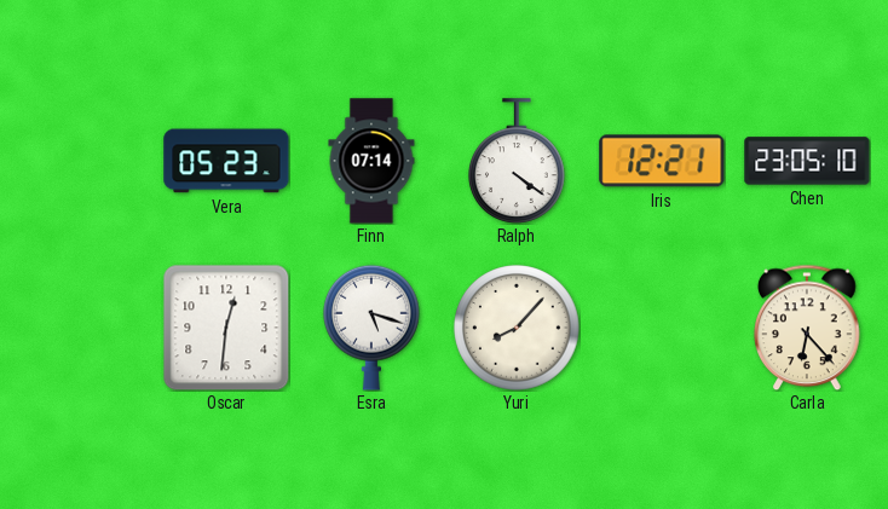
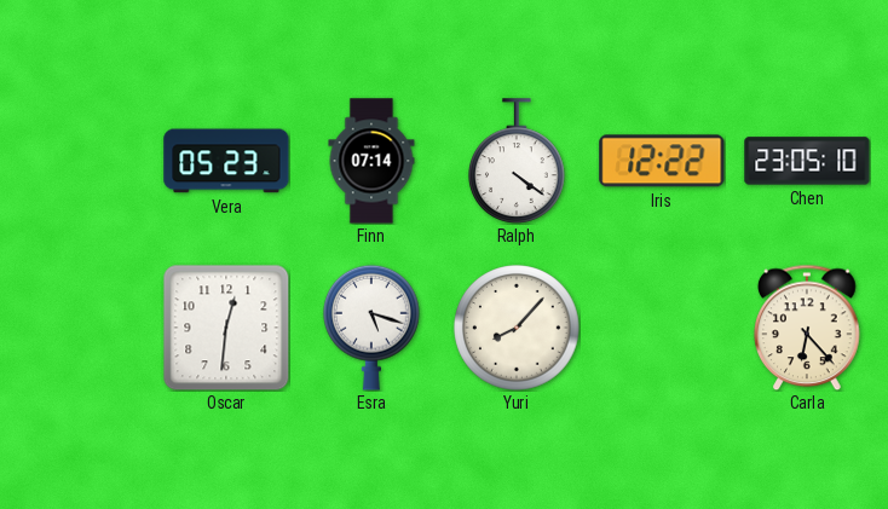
Iris: 12:21 -> 12:22 (662, 161)
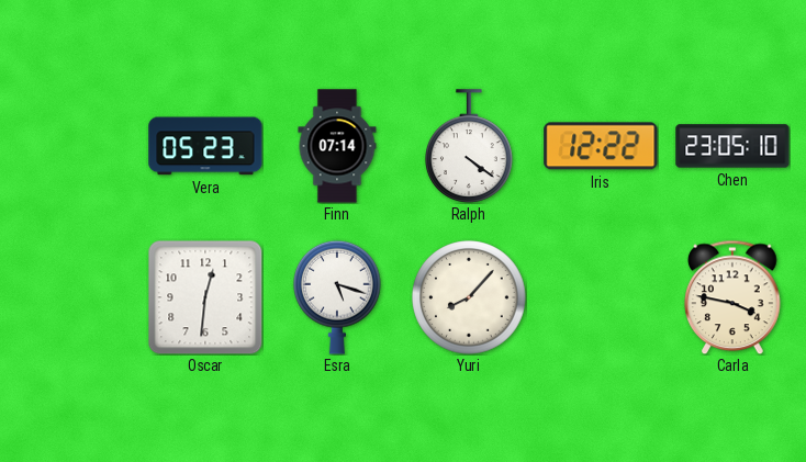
Carla: 6:23 -> 3:47 (732, 297)
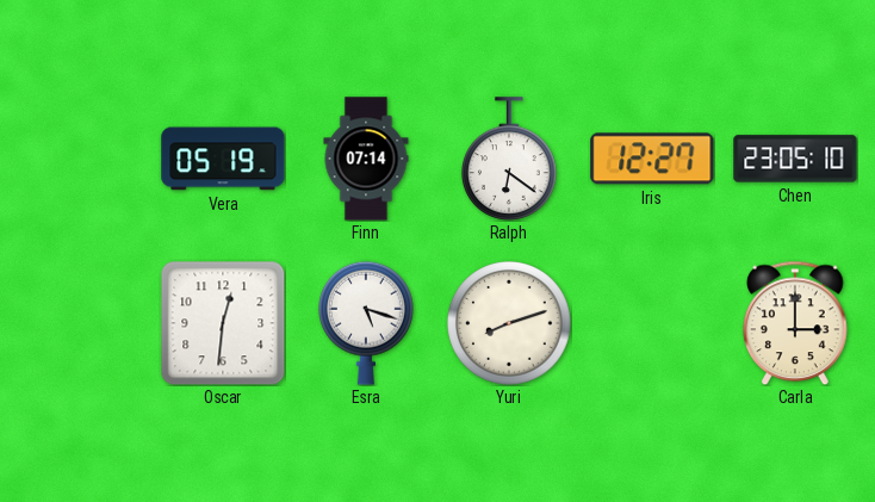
Vera: 05:23 -> 05:19 (223, 159)
Ralph: 4:21 -> 6:21 (510, 159)
Iris: 12:22 -> 12:27 (652, 159)
Yuri: 8:07 -> 8:12 (509, 323)
Carla: 3:47 -> 3:00 (795, 323)
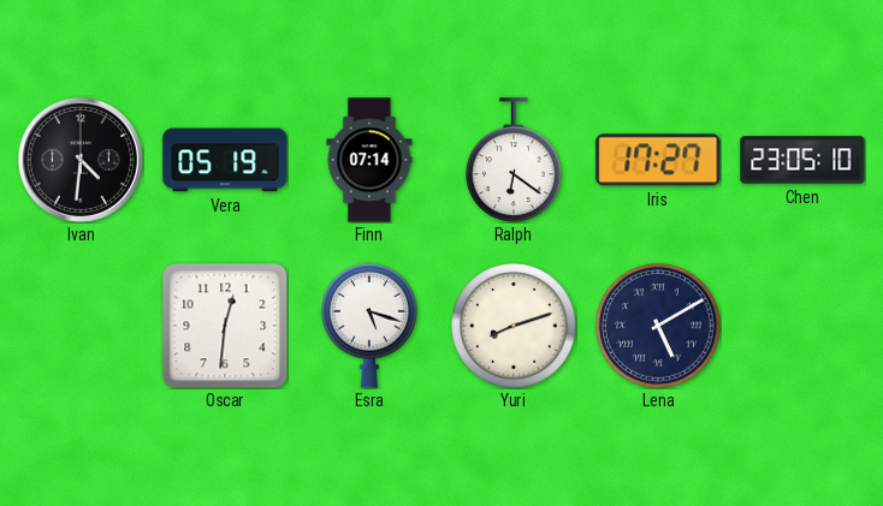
Ivan: none -> 4:31 (81, 160)
Iris: 12:27 -> 17:27 (658, 160)
Lena: none -> 5:10 (658, 326)
Carla: 3:00 -> none (795, 323)
